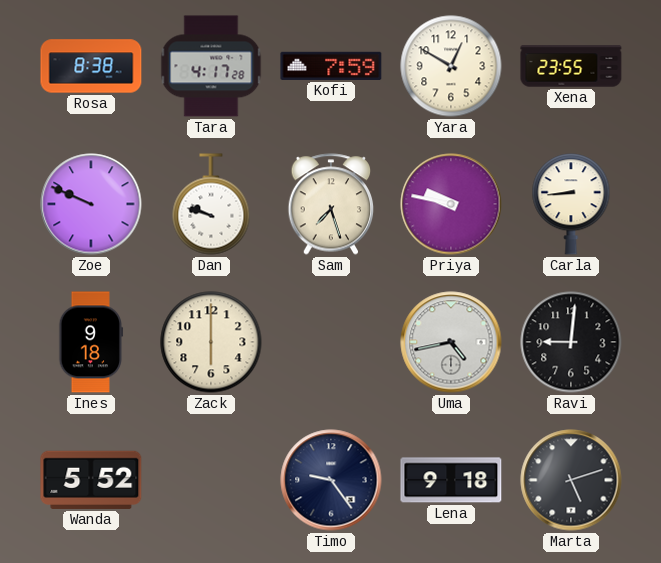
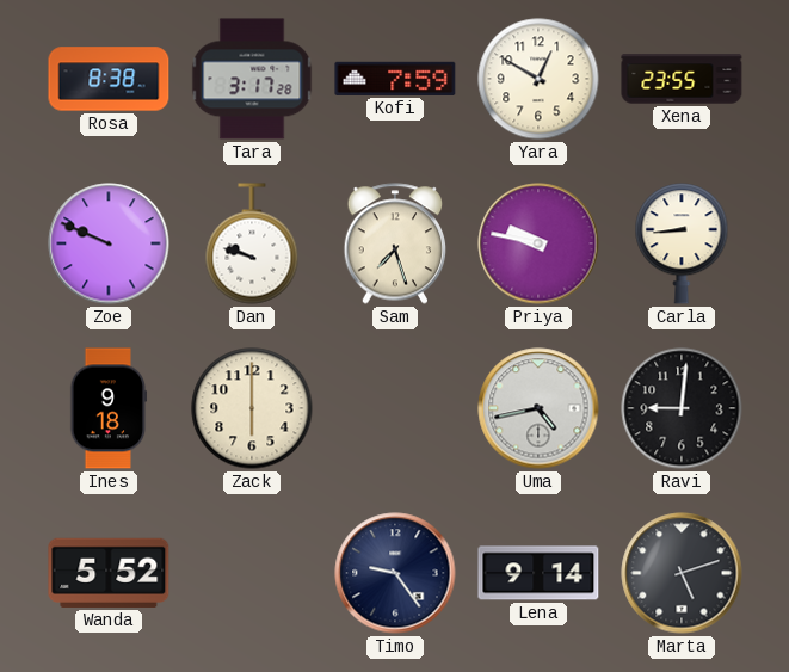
Tara: 4:17 -> 3:17 (252, 79)
Lena: 9:18 -> 9:14 (538, 573)
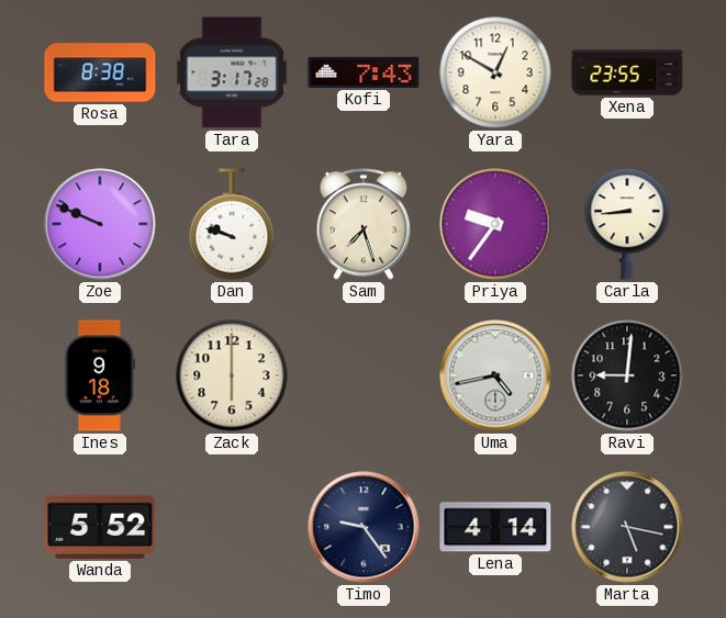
Kofi: 7:59 -> 7:43 (364, 72)
Priya: 9:47 -> 9:36 (495, 224)
Lena: 9:14 -> 4:14 (495, 527)
Marta: 5:12 -> 5:17 (627, 527)
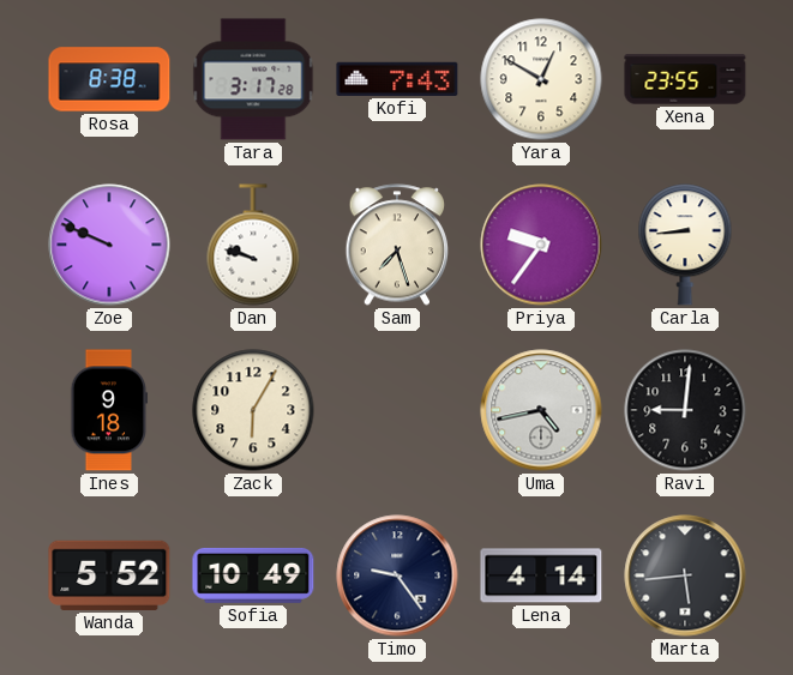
Zack: 6:00 -> 6:05 (253, 410)
Sofia: none -> 10:49 (253, 575)
Marta: 5:17 -> 5:44 (685, 575)
